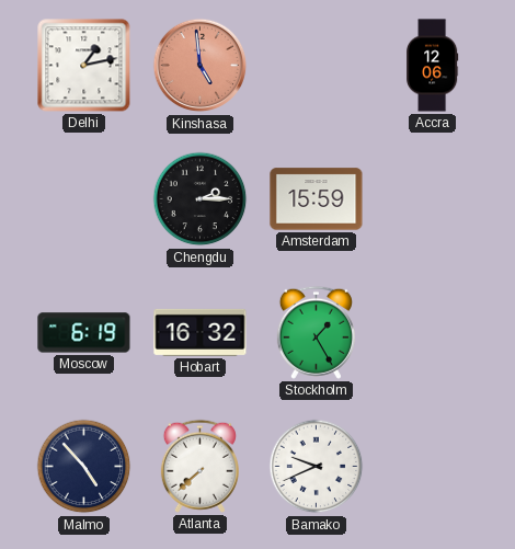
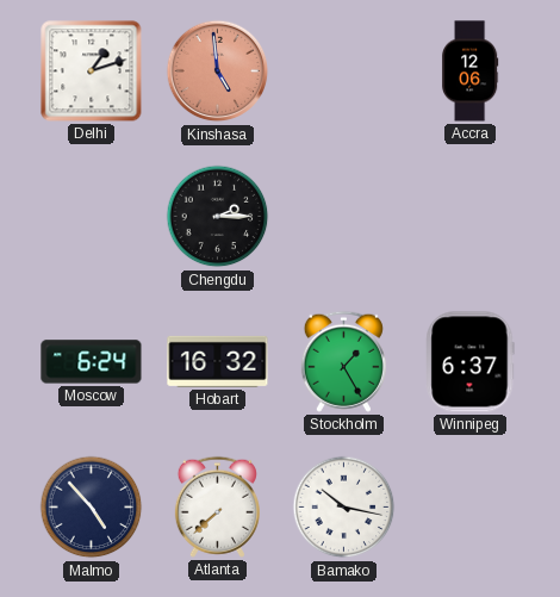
Delhi: 1:13 -> 1:12 (92, 71)
Amsterdam: 15:59 -> none (317, 199)
Moscow: 6:19 -> 6:24 (92, 362)
Winnipeg: none -> 6:37 (471, 362)
Bamako: 9:41 -> 10:17 (344, 508)
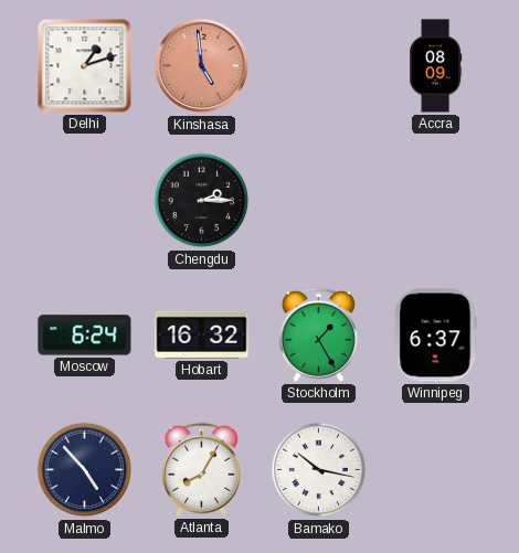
Accra: 12:06 -> 08:09 (436, 66)
Atlanta: 7:38 -> 8:05 (201, 469)
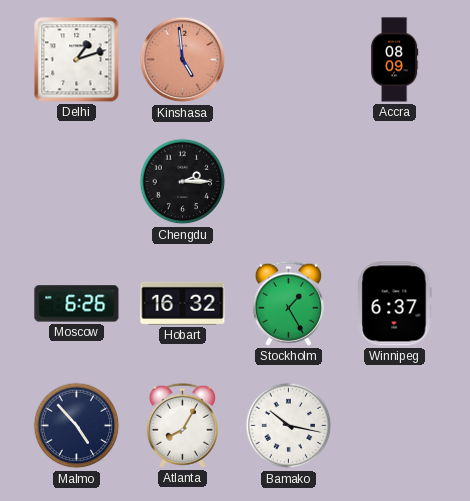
Moscow: 6:24 -> 6:26 (77, 304)
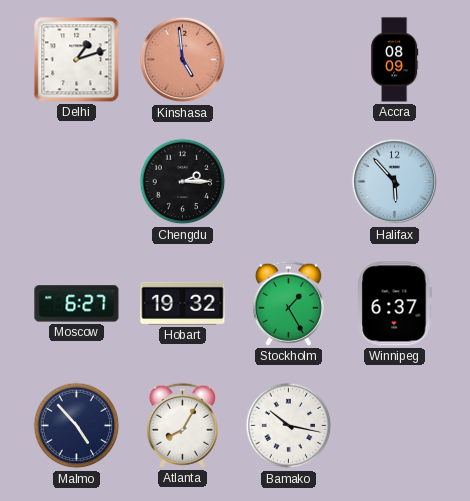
Halifax: none -> 5:53 (395, 182)
Moscow: 6:26 -> 6:27 (77, 304)
Hobart: 16:32 -> 19:32 (183, 303)
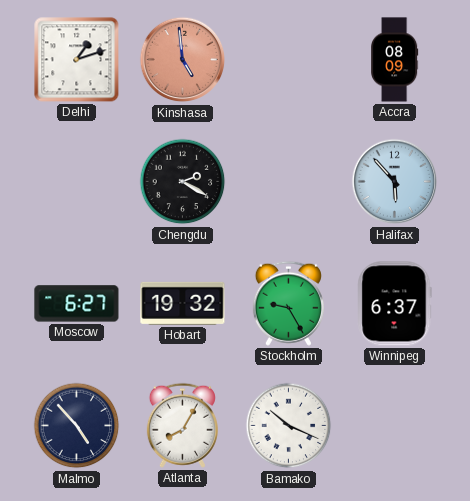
Chengdu: 2:15 -> 2:20 (183, 182)
Stockholm: 1:25 -> 9:25 (288, 303)
Bamako: 10:17 -> 10:19 (289, 426)
